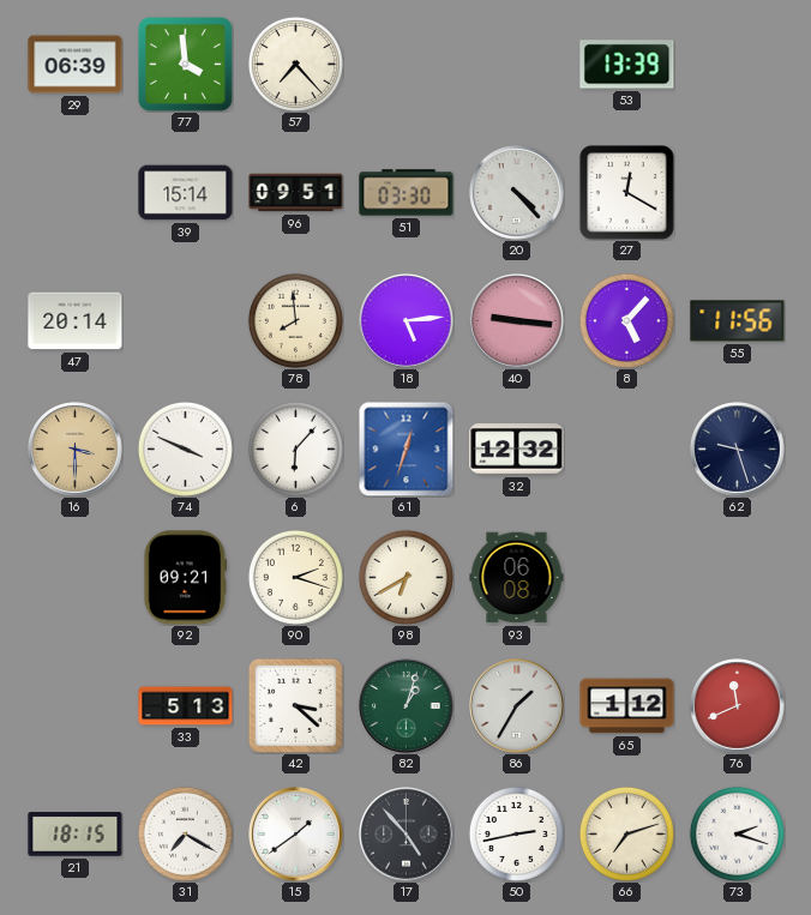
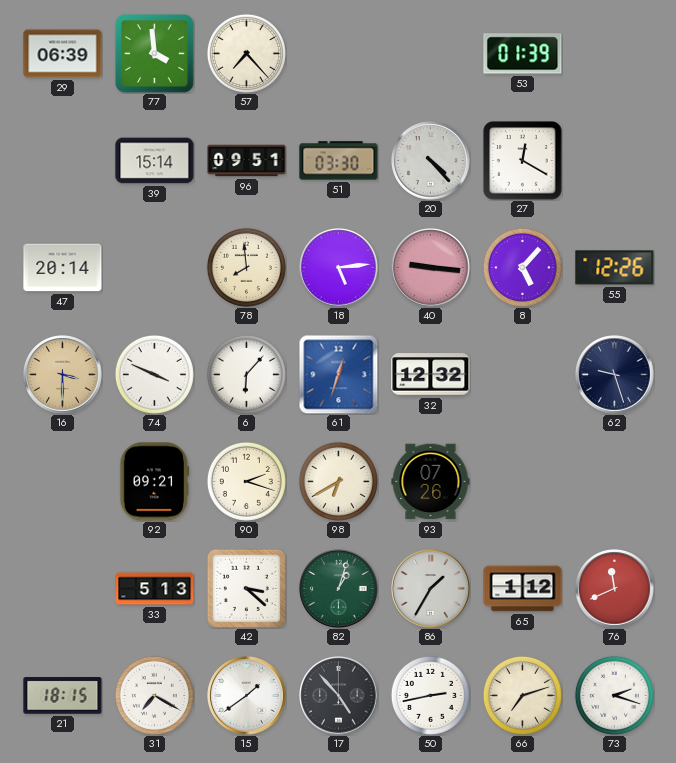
53: 13:39 -> 01:39 (523, 54)
55: 11:56 -> 12:26 (615, 268)
93: 06:08 -> 07:26 (431, 482)
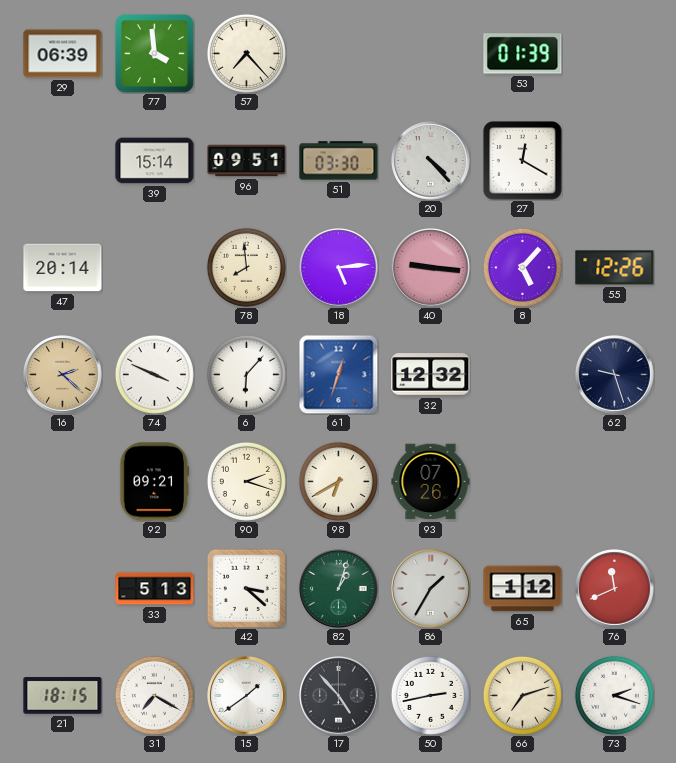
16: 3:30 -> 2:22 (63, 375)
